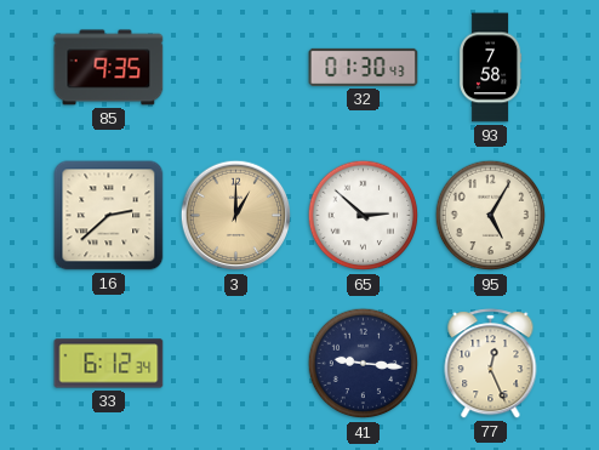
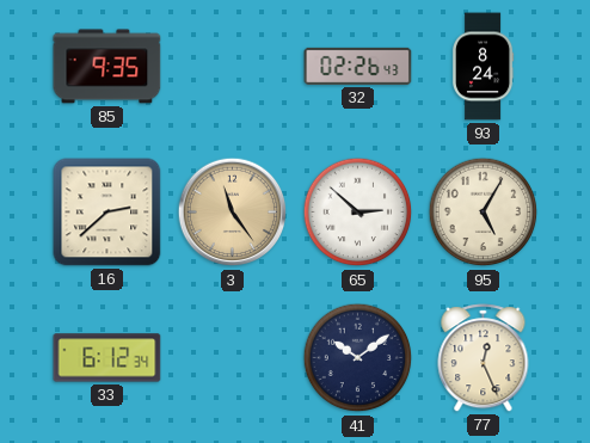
32: 01:30 -> 02:26 (358, 66)
93: 7:58 -> 8:24 (483, 67)
3: 1:00 -> 11:24 (233, 213)
41: 9:16 -> 10:09 (358, 358)
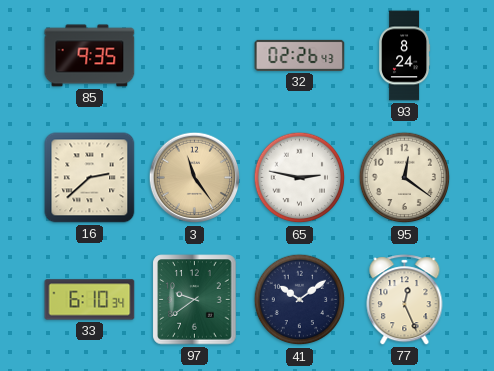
65: 2:52 -> 2:47 (300, 178)
95: 5:05 -> 12:21 (405, 178)
33: 6:12 -> 6:10 (90, 300)
97: none -> 9:39 (195, 300)
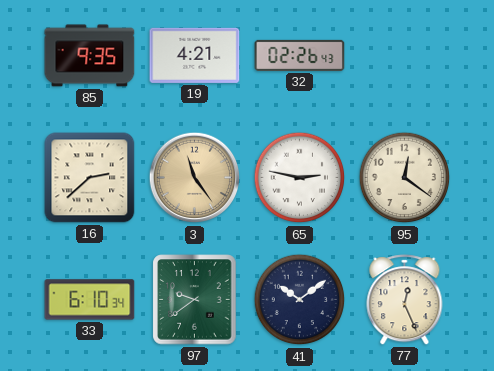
19: none -> 4:21 (195, 55)
93: 8:24 -> none (404, 56)
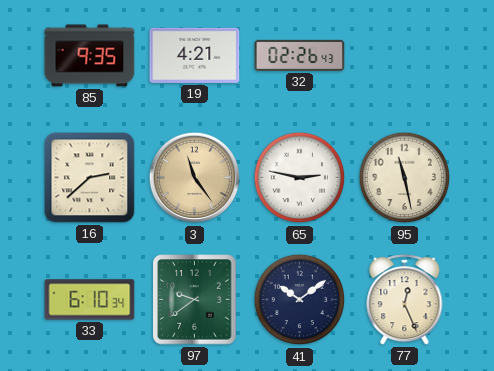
95: 12:21 -> 11:28 (405, 178)
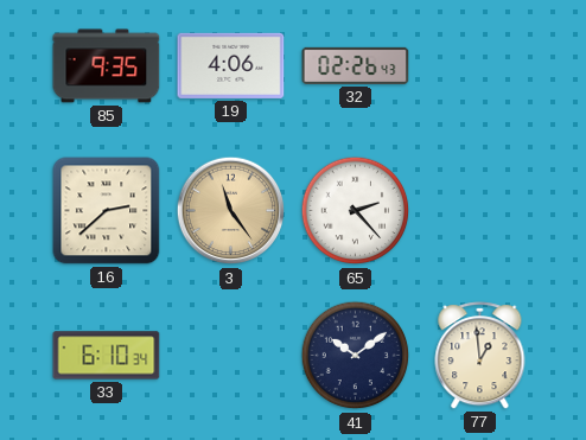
19: 4:21 -> 4:06 (231, 65)
65: 2:47 -> 2:23 (356, 211)
95: 11:28 -> none (405, 178)
97: 9:39 -> none (195, 300)
77: 12:26 -> 12:59 (480, 356)
